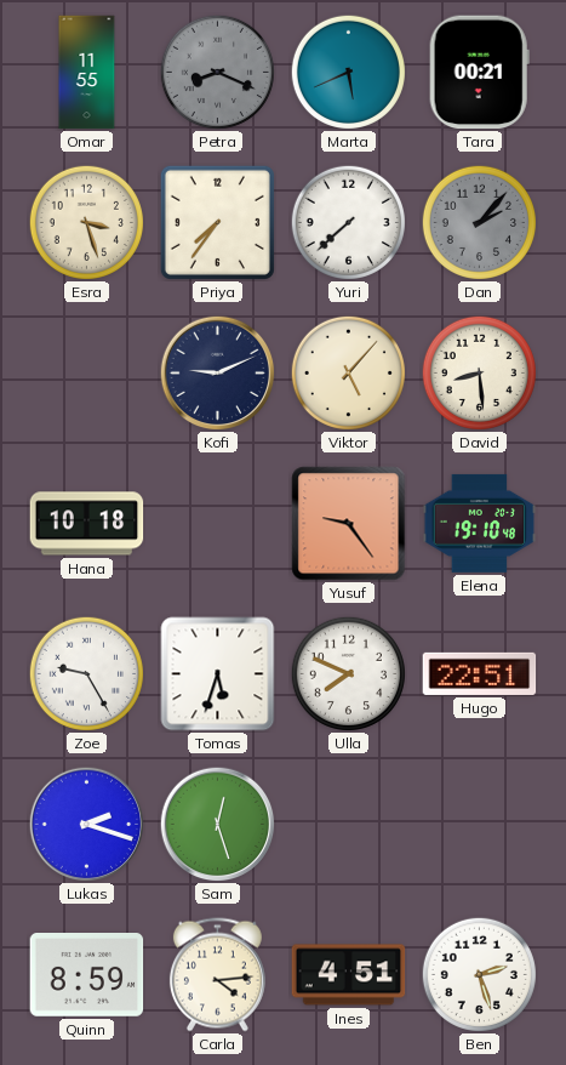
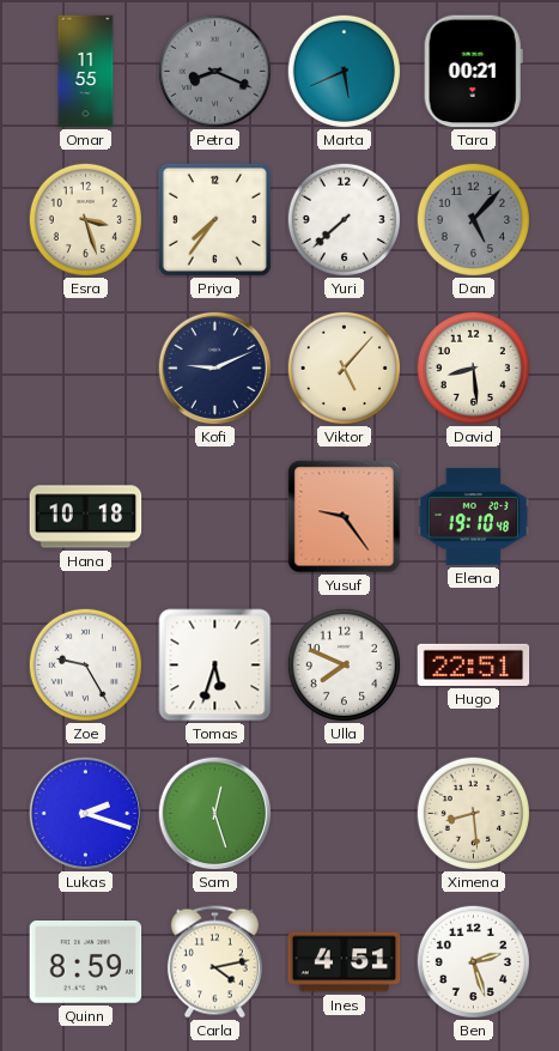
Dan: 2:07 -> 5:07 (473, 219)
Ximena: none -> 8:29 (473, 813)
Carla: 4:14 -> 4:13 (214, 962)
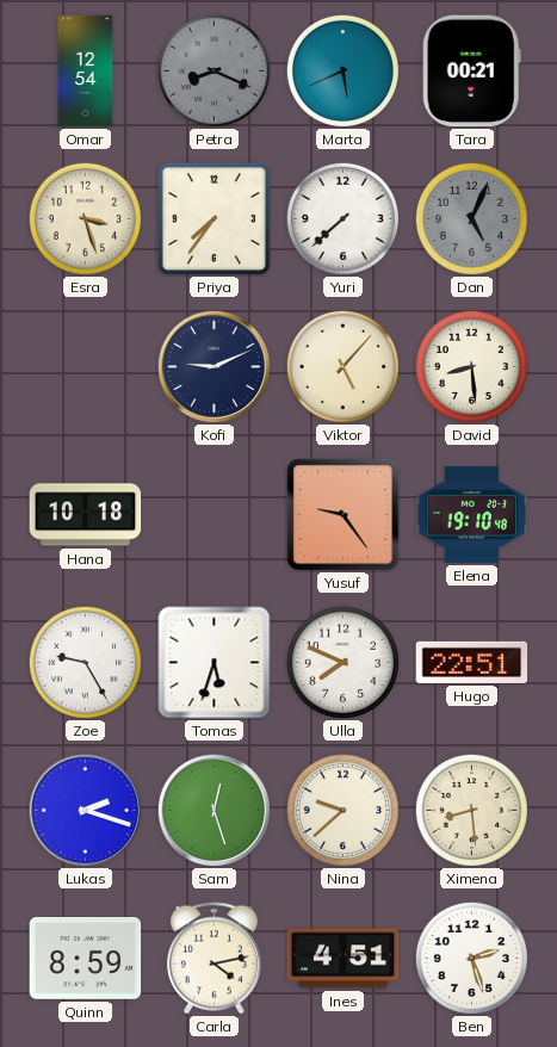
Omar: 11:55 -> 12:54 (86, 72)
Dan: 5:07 -> 5:04 (471, 218)
Nina: none -> 9:38 (342, 810)
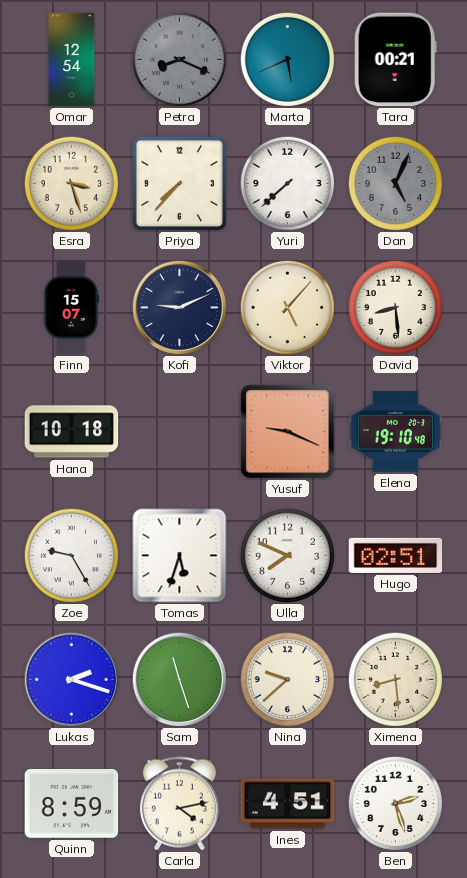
Priya: 7:36 -> 7:37 (179, 183)
Finn: none -> 15:07 (71, 308)
Yusuf: 9:24 -> 9:19 (288, 432)
Hugo: 22:51 -> 02:51 (396, 555)
Sam: 12:27 -> 11:27 (179, 679)
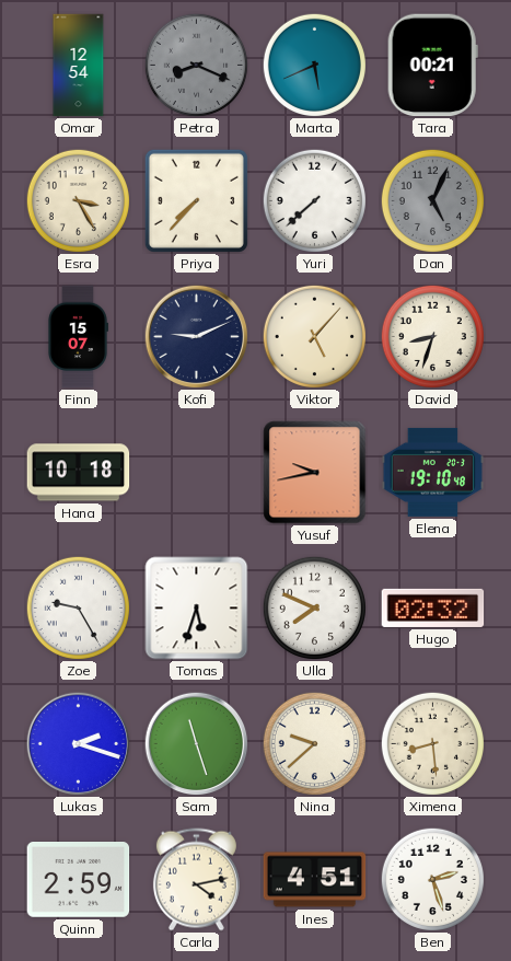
Esra: 3:27 -> 3:25 (78, 200)
David: 8:29 -> 8:33 (432, 336)
Yusuf: 9:19 -> 9:43 (315, 473)
Hugo: 02:51 -> 02:32 (433, 607)
Quinn: 8:59 -> 2:59 (79, 880)
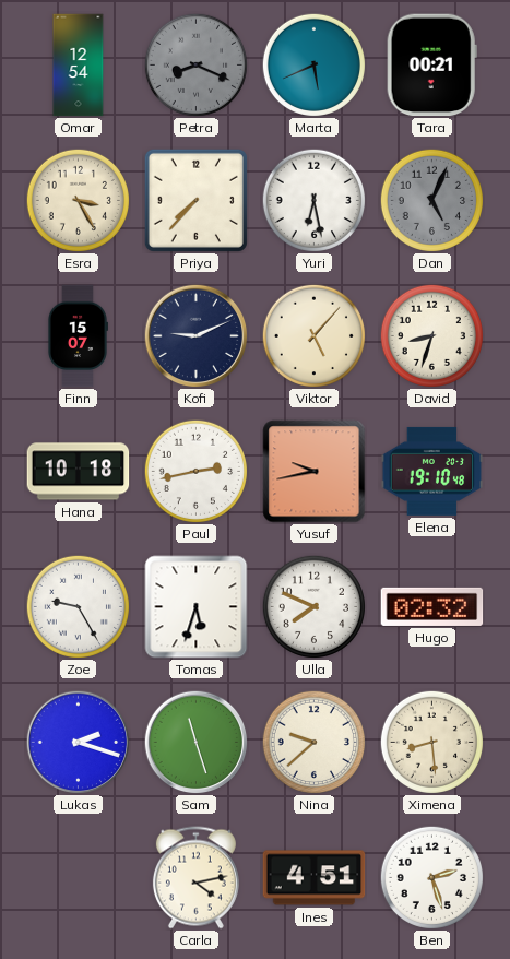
Yuri: 7:38 -> 6:28 (313, 200)
Paul: none -> 2:43 (195, 471)
Quinn: 2:59 -> none (79, 880)
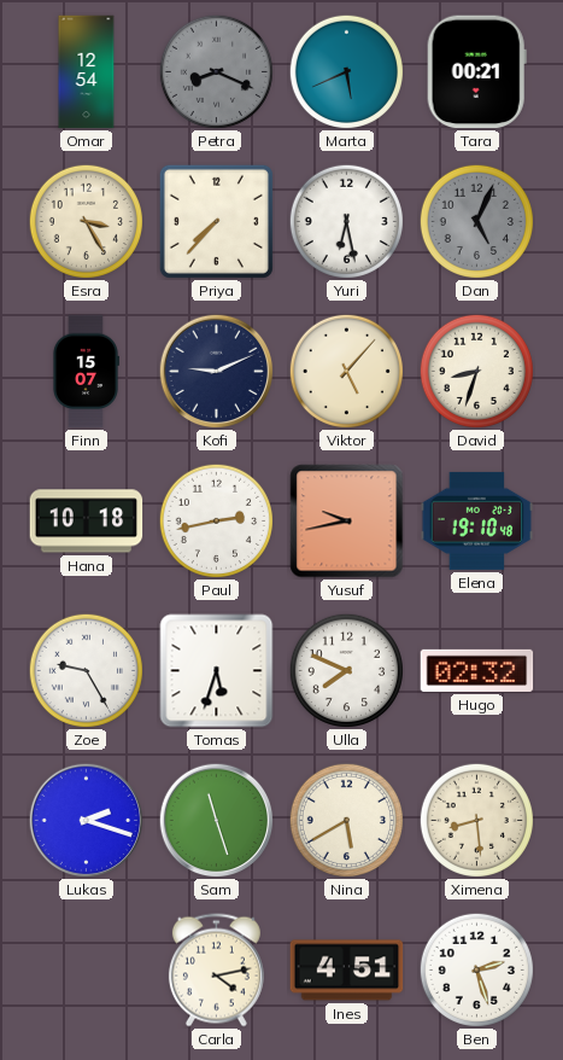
Nina: 9:38 -> 5:40 (346, 820)
